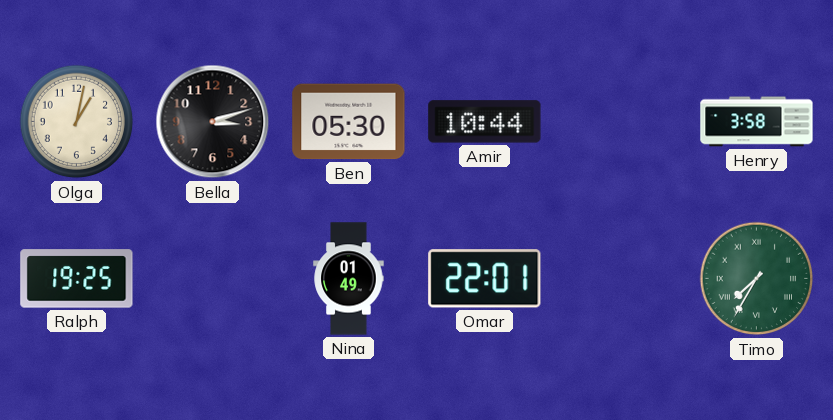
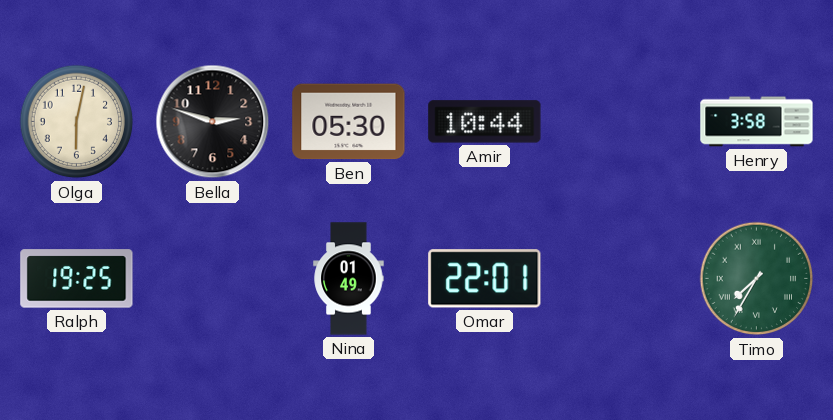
Olga: 1:02 -> 6:02 (77, 122)
Bella: 3:12 -> 2:48 (213, 122)
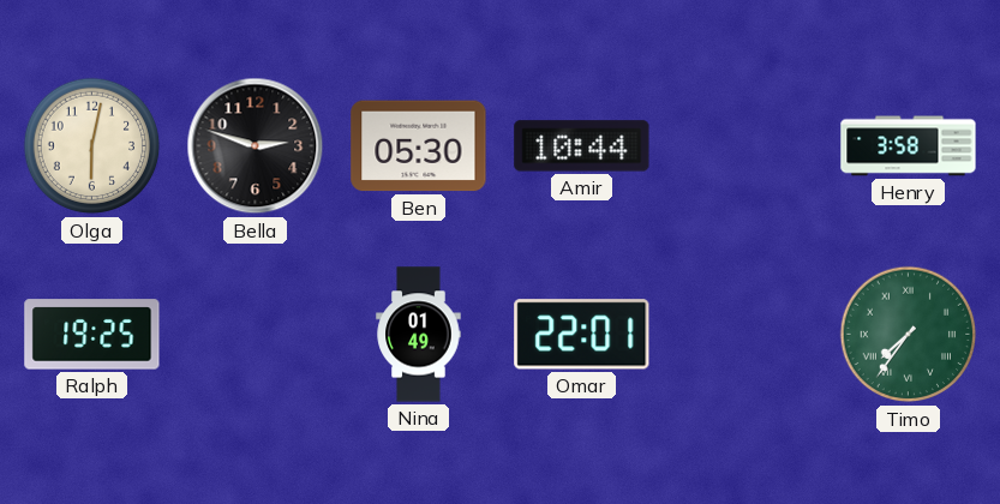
Timo: 7:35 -> 7:36 (909, 335)
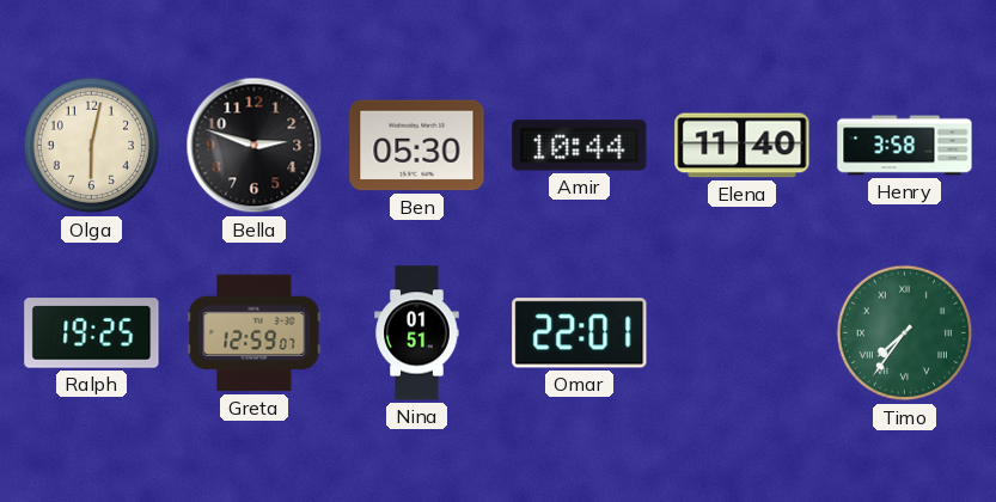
Elena: none -> 11:40 (743, 146)
Greta: none -> 12:59 (255, 333)
Nina: 01:49 -> 01:51 (417, 333)
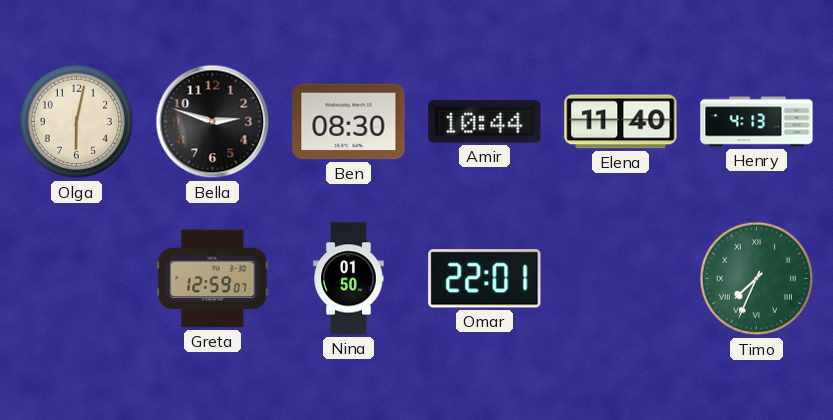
Ben: 05:30 -> 08:30 (349, 122)
Henry: 3:58 -> 4:13 (757, 122)
Ralph: 19:25 -> none (92, 333)
Nina: 01:51 -> 01:50 (349, 279)
Timo: 7:36 -> 7:34 (757, 279)
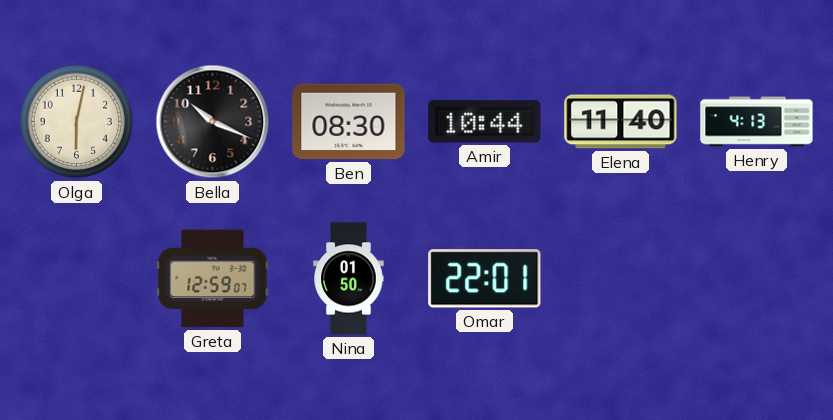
Bella: 2:48 -> 10:19 (213, 122)
Timo: 7:34 -> none (757, 279)
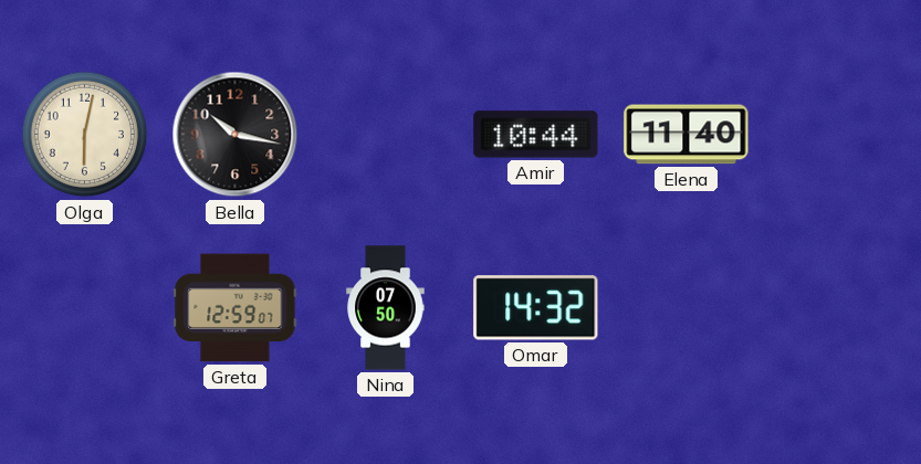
Bella: 10:19 -> 10:17 (236, 135)
Ben: 08:30 -> none (349, 122)
Henry: 4:13 -> none (757, 122)
Nina: 01:50 -> 07:50 (386, 308)
Omar: 22:01 -> 14:32 (536, 308)
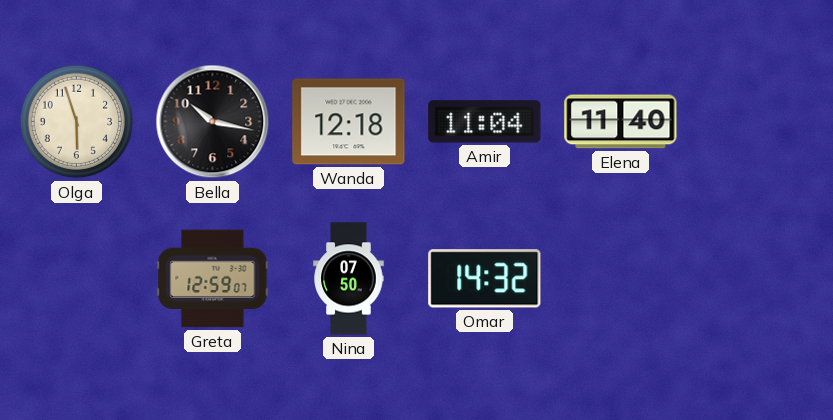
Olga: 6:02 -> 5:57 (77, 122)
Wanda: none -> 12:18 (349, 122)
Amir: 10:44 -> 11:04 (485, 122)
